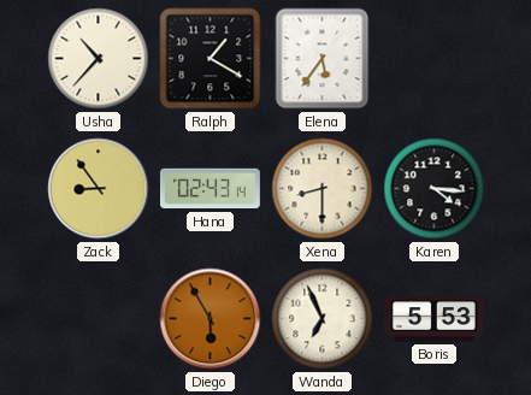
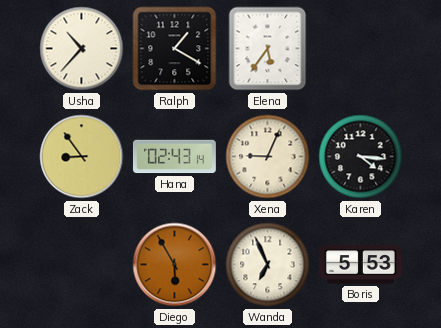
Xena: 8:30 -> 9:04 (268, 157)
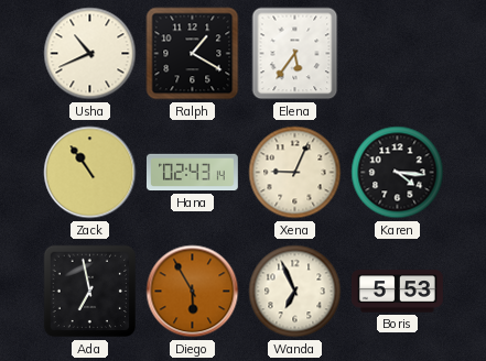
Usha: 10:37 -> 10:41 (90, 54)
Zack: 8:54 -> 10:54 (90, 173)
Ada: none -> 6:58 (90, 292)
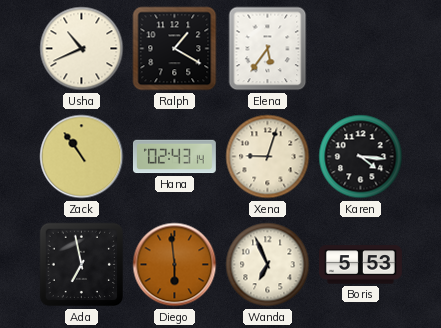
Xena: 9:04 -> 9:03 (268, 157)
Diego: 5:55 -> 5:59 (175, 265)
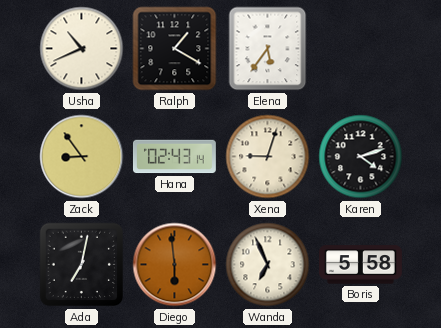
Zack: 10:54 -> 8:54 (82, 157)
Karen: 4:16 -> 4:12 (361, 157)
Ada: 6:58 -> 7:02 (82, 265)
Boris: 5:53 -> 5:58 (360, 265)
